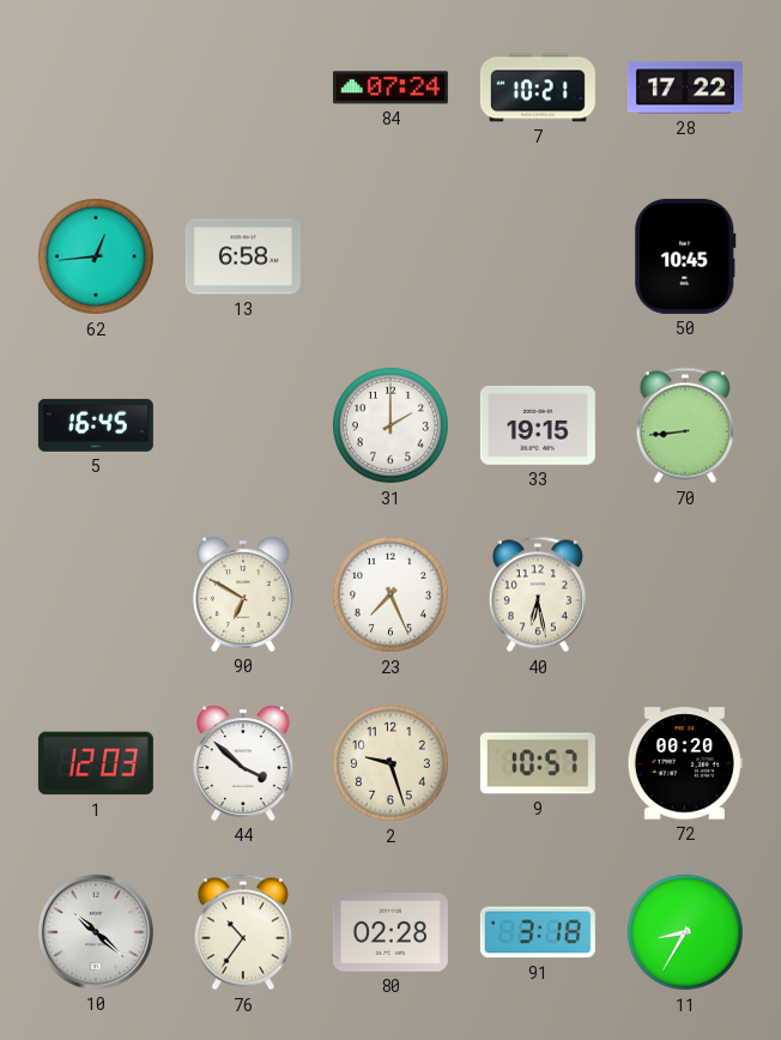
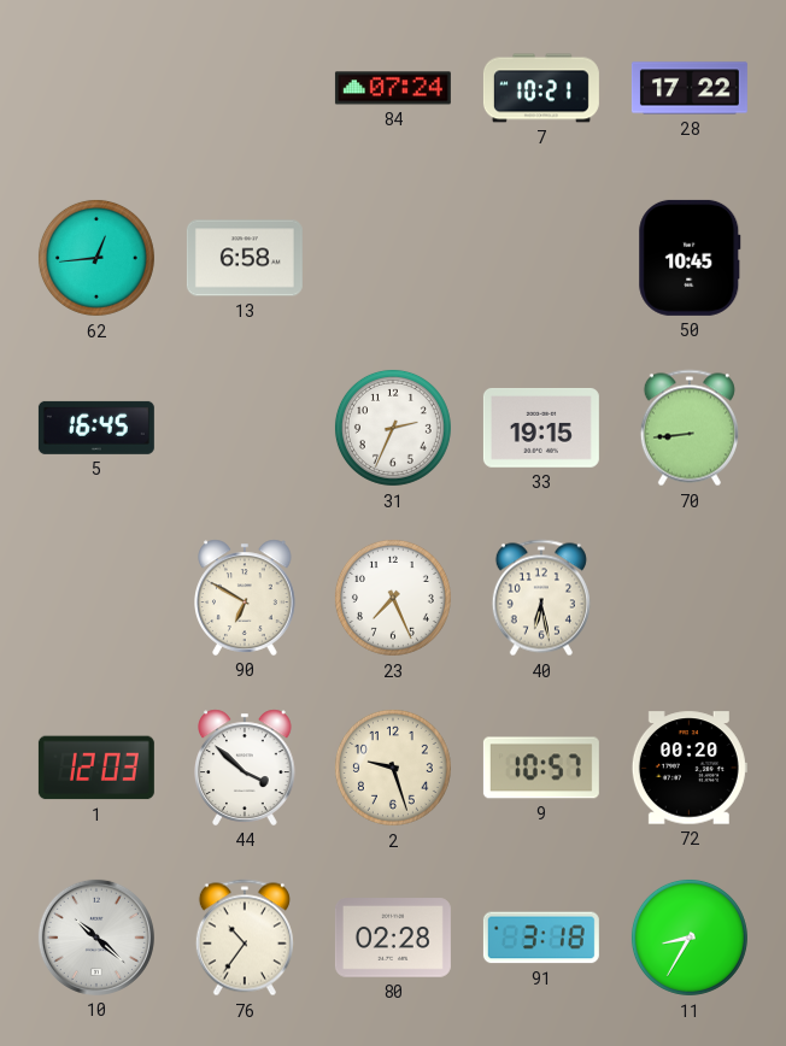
31: 2:00 -> 2:34 (393, 428)
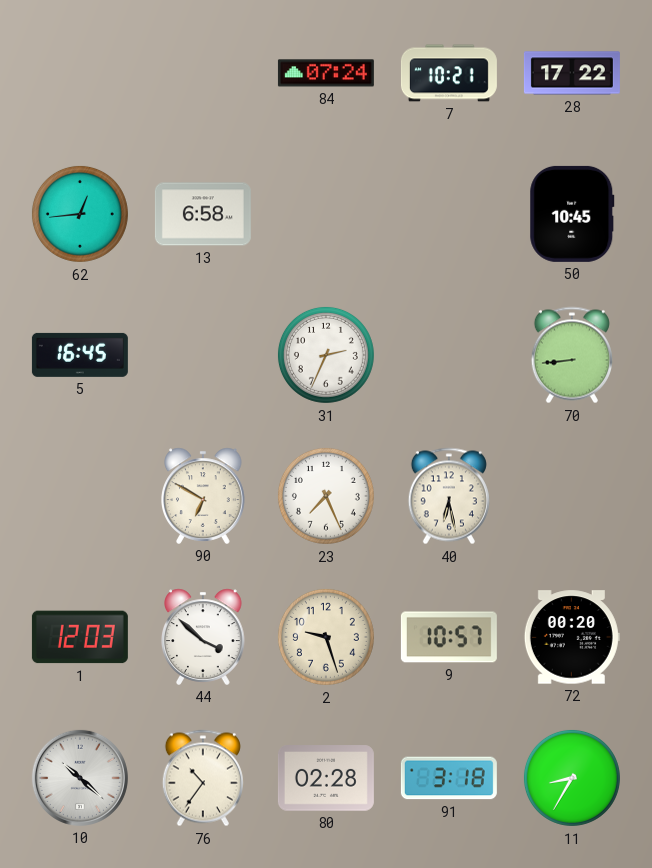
33: 19:15 -> none (541, 428)
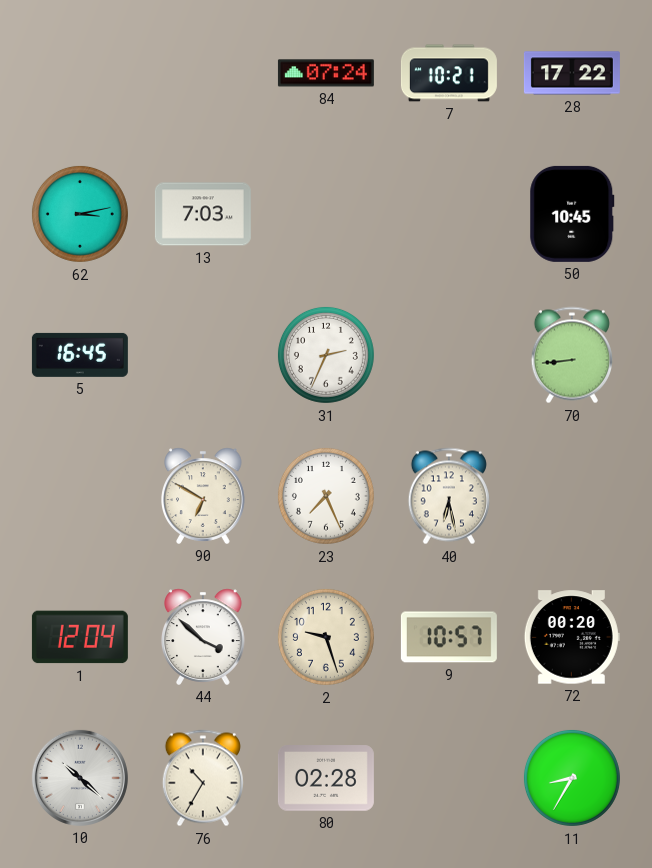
62: 12:44 -> 3:13 (80, 214)
13: 6:58 -> 7:03 (203, 214)
1: 12:03 -> 12:04 (80, 637)
76: 10:36 -> 10:35 (203, 778)
91: 3:18 -> none (449, 778)
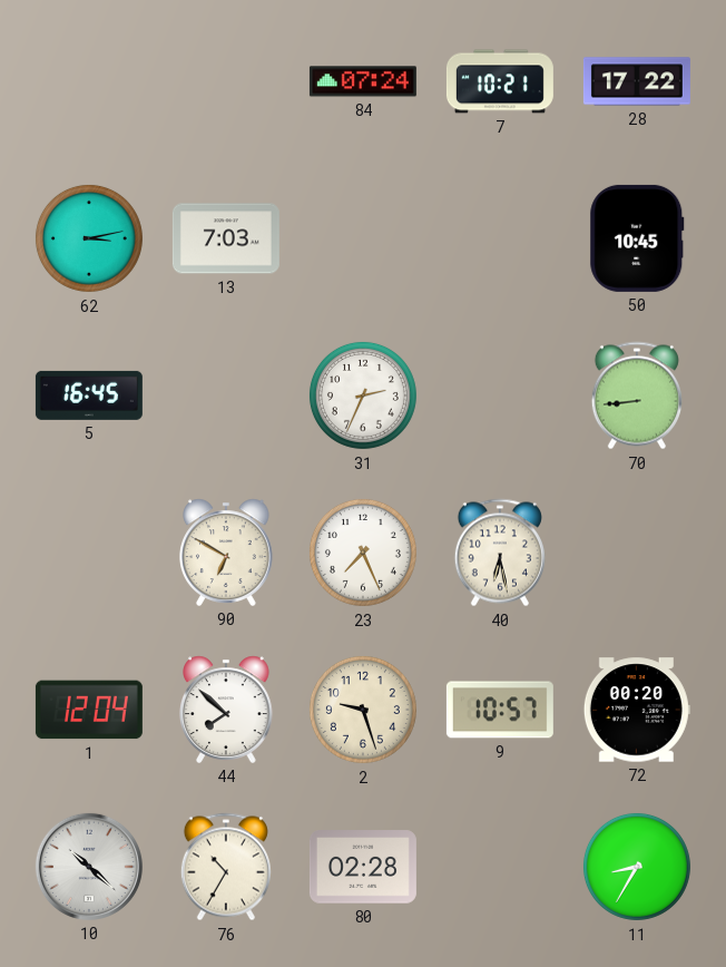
44: 3:52 -> 7:52 (227, 710)
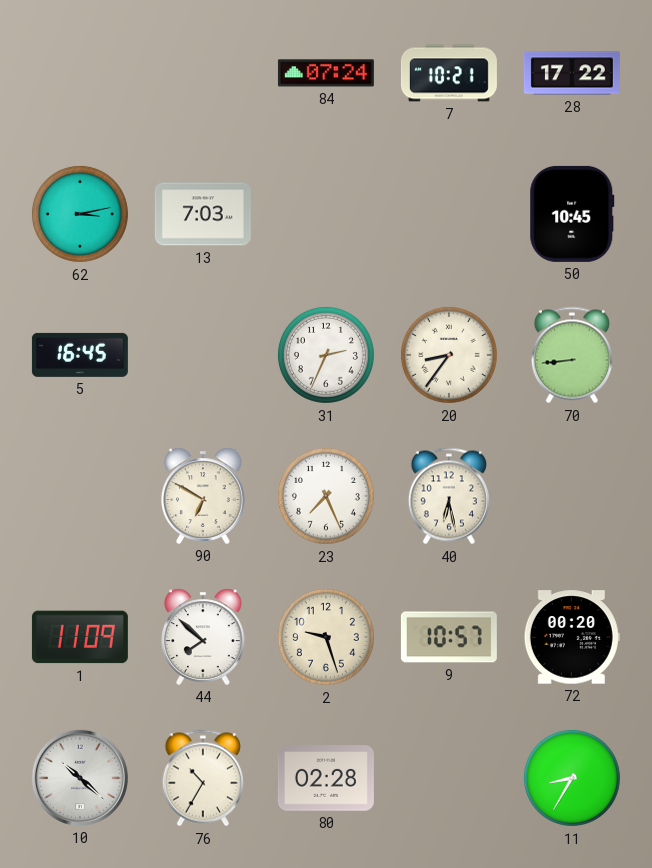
20: none -> 8:36 (449, 355)
1: 12:04 -> 11:09 (80, 637)
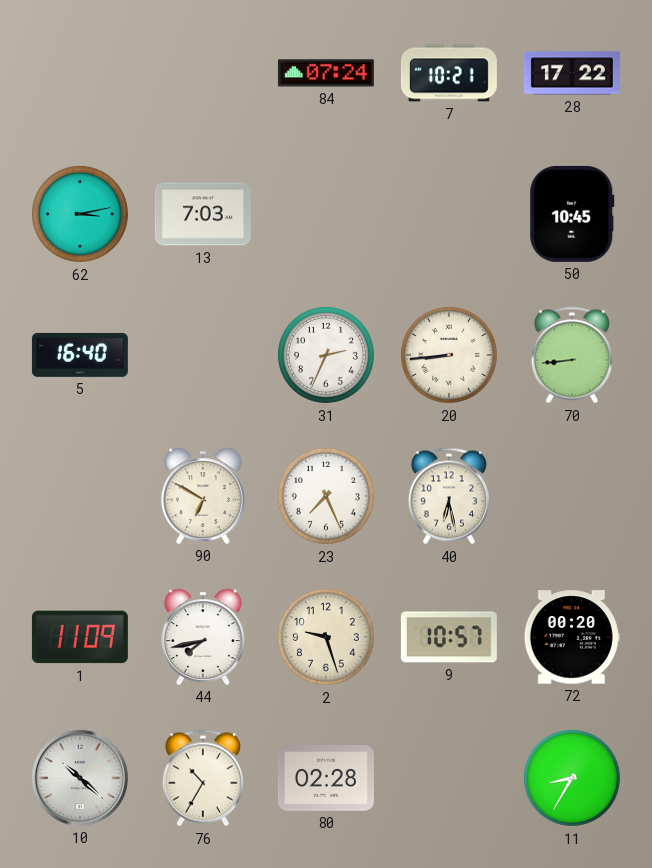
5: 16:45 -> 16:40 (80, 355)
20: 8:36 -> 8:44 (449, 355)
44: 7:52 -> 7:43 (204, 637)
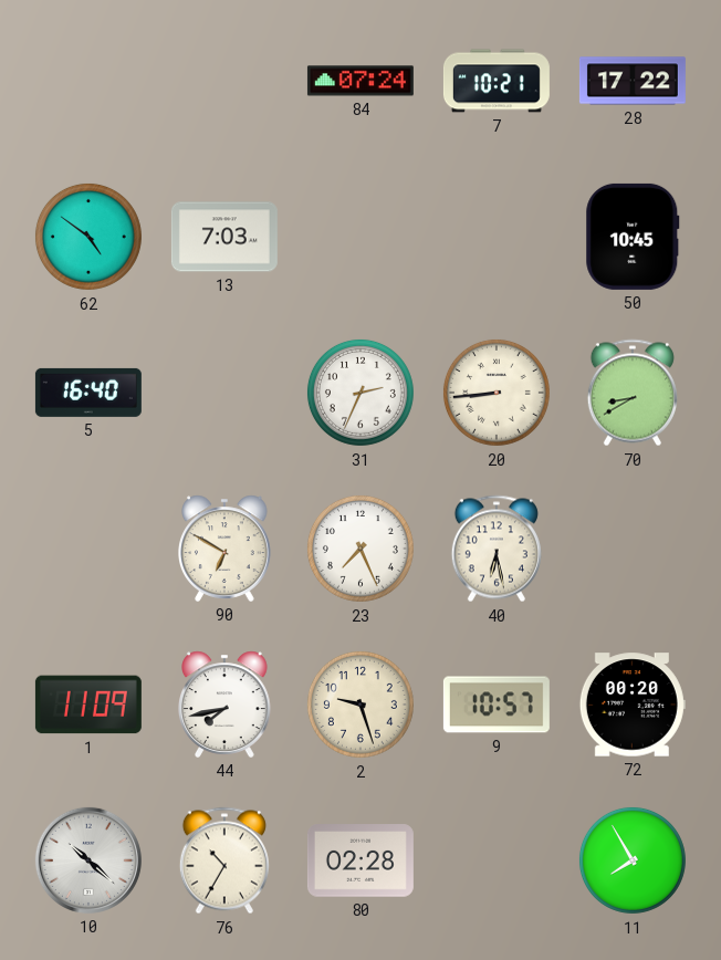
62: 3:13 -> 4:51 (88, 237)
70: 8:44 -> 8:40 (633, 393)
11: 8:35 -> 7:55 (633, 860)
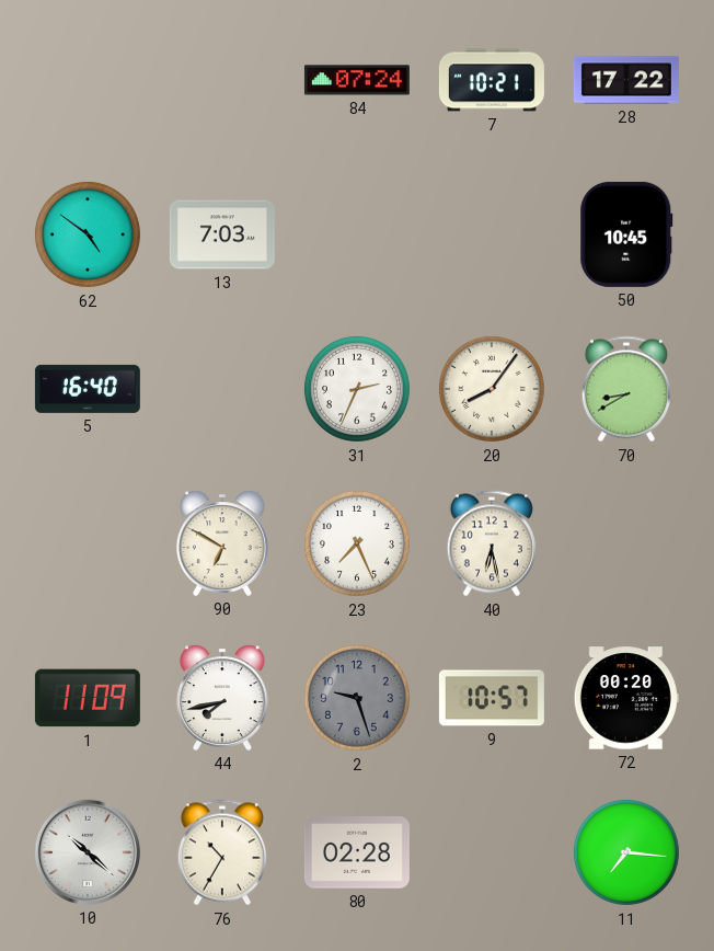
20: 8:44 -> 8:06 (492, 389)
2 dial: cream -> grey (357, 698)
11: 7:55 -> 7:16 (626, 852)
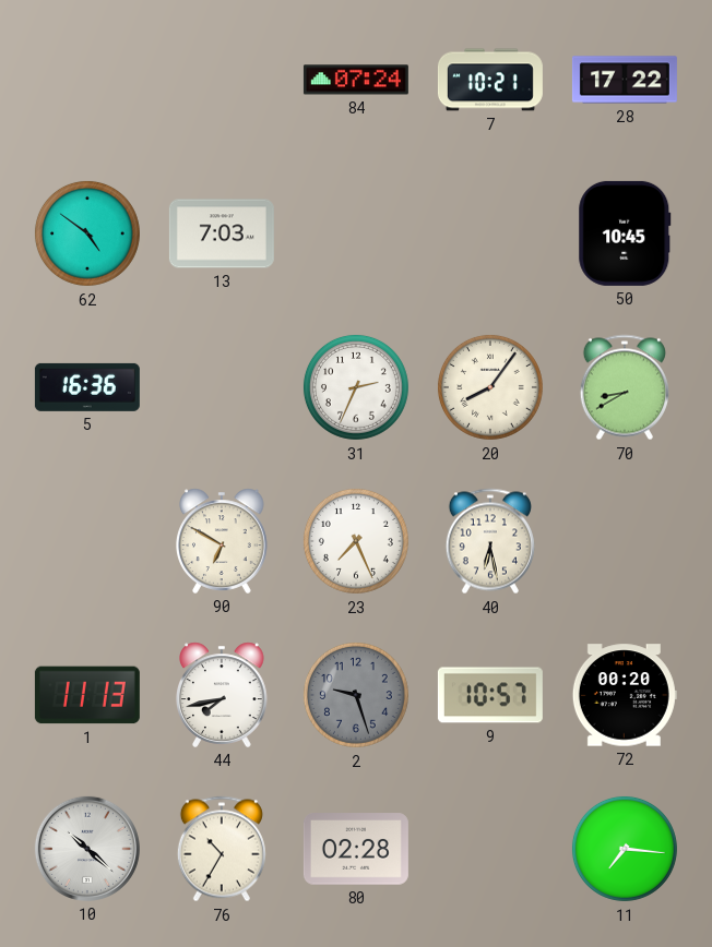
5: 16:40 -> 16:36 (87, 387)
1: 11:09 -> 11:13 (87, 695)
